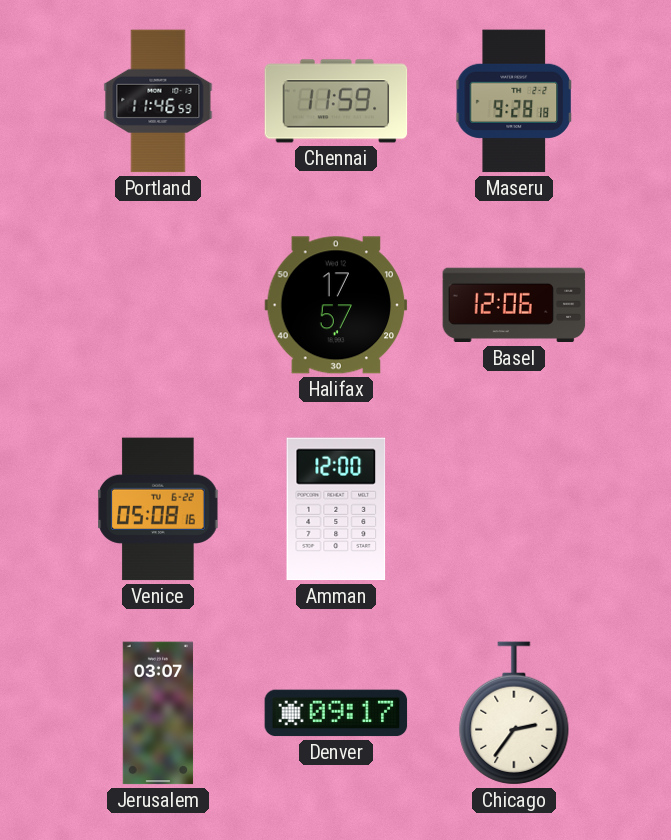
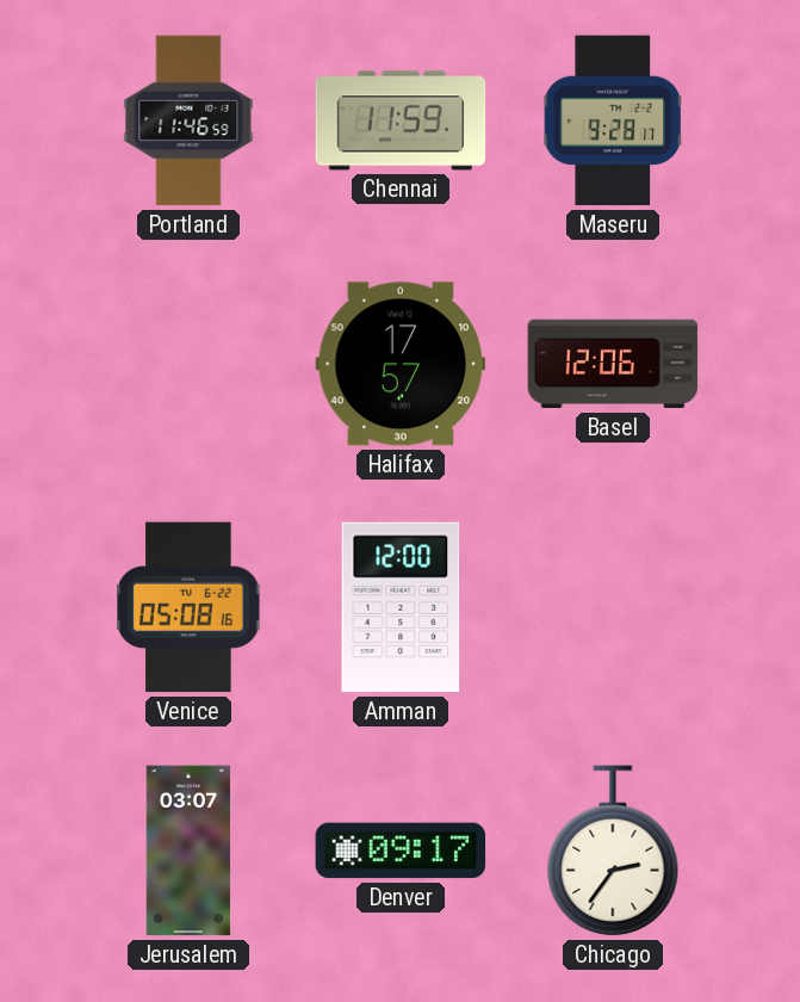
Maseru: 9:28:18 -> 9:28:17 (613, 120)
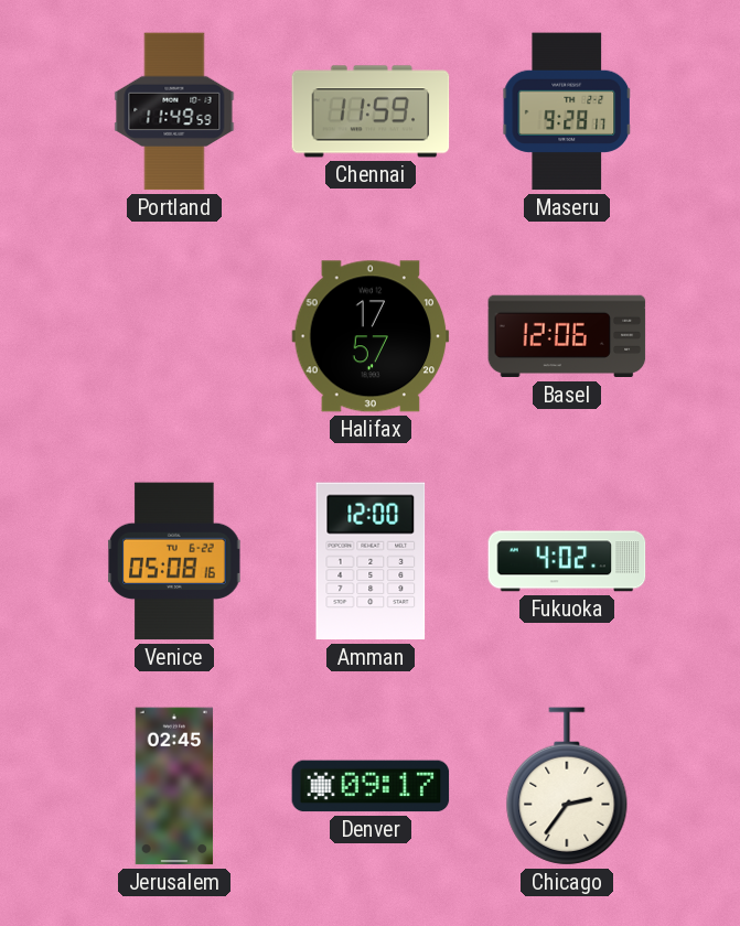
Portland: 11:46 -> 11:49 (174, 111)
Fukuoka: none -> 4:02 (567, 561)
Jerusalem: 03:07 -> 02:45 (174, 786)
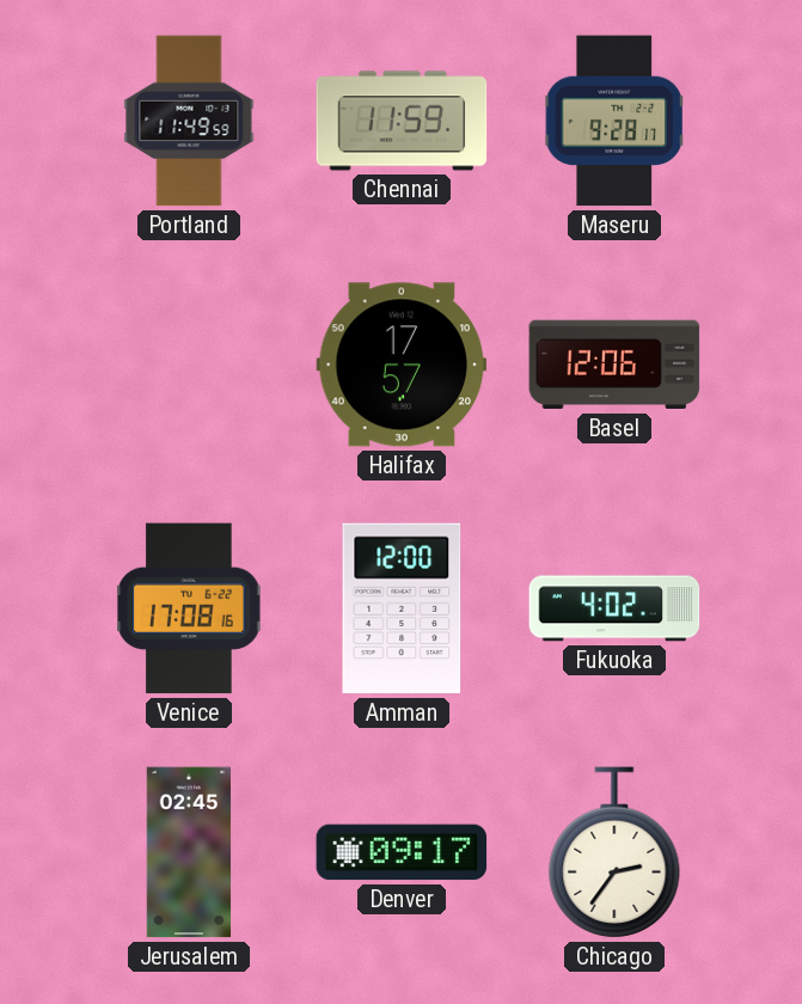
Venice: 05:08 -> 17:08 (189, 608)
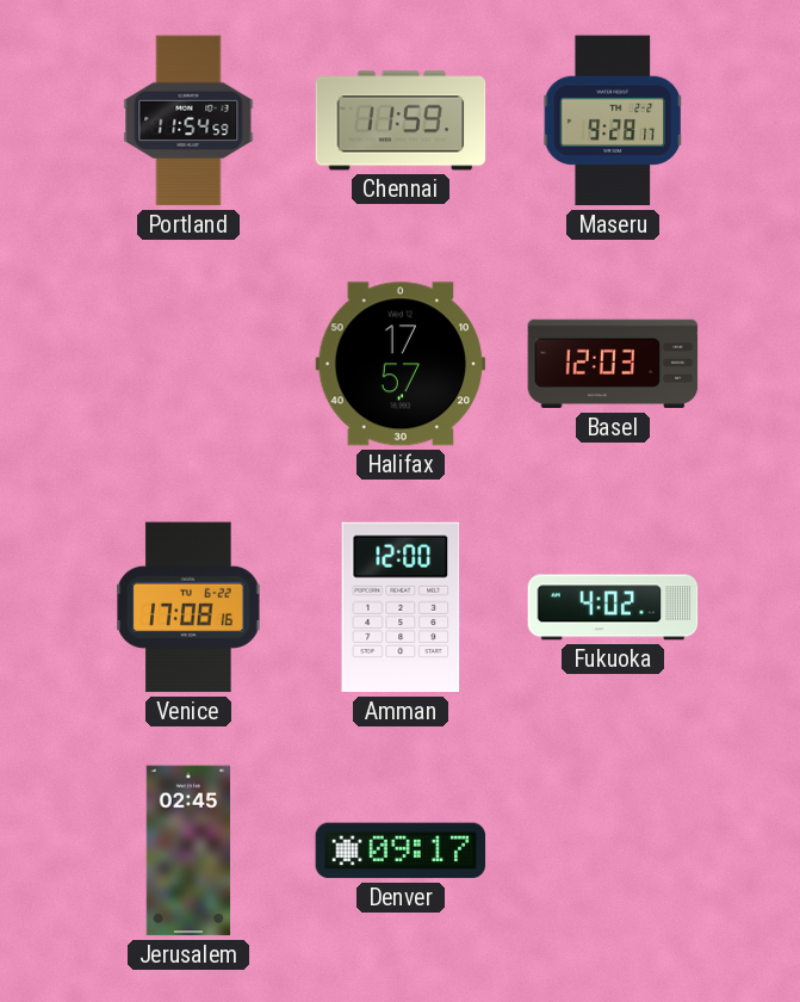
Portland: 11:49 -> 11:54 (188, 120)
Basel: 12:06 -> 12:03 (613, 364)
Chicago: 2:36 -> none (614, 852)
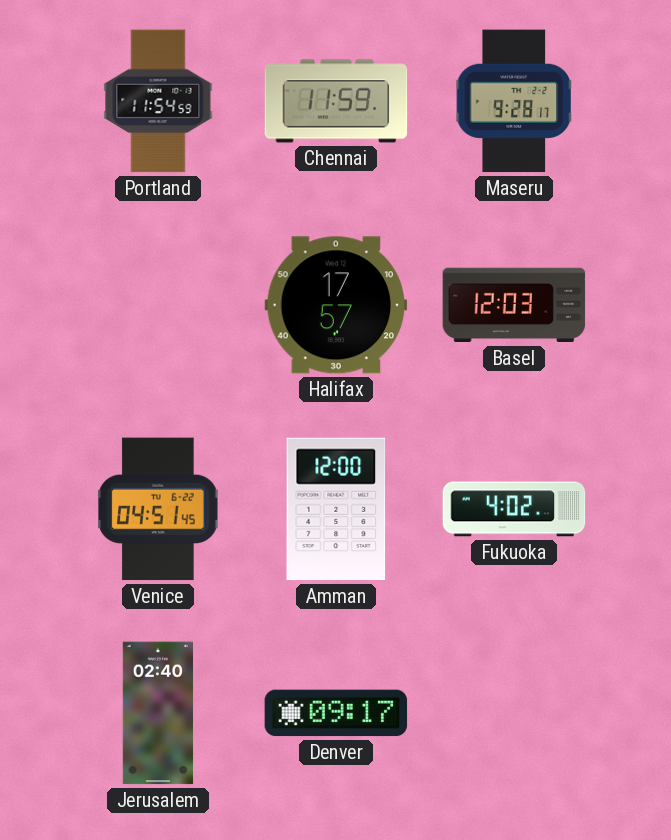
Venice: 17:08 -> 04:51 (158, 509)
Jerusalem: 02:45 -> 02:40 (158, 713)
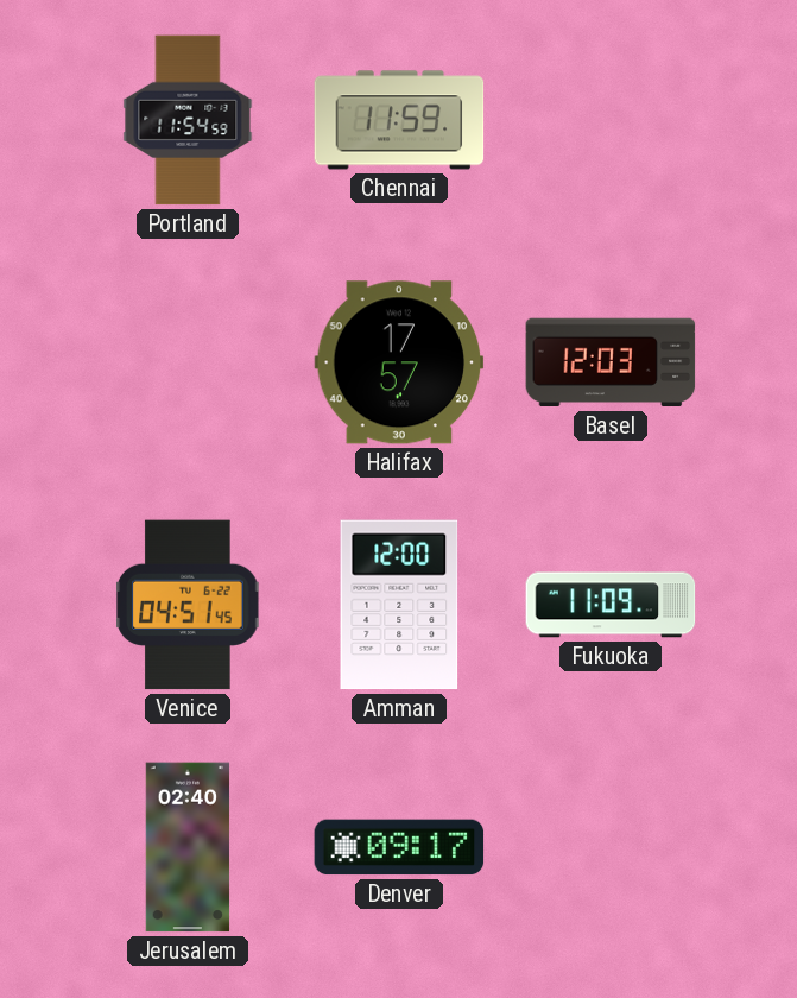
Maseru: 9:28 -> none (514, 101)
Fukuoka: 4:02 -> 11:09 (611, 605)
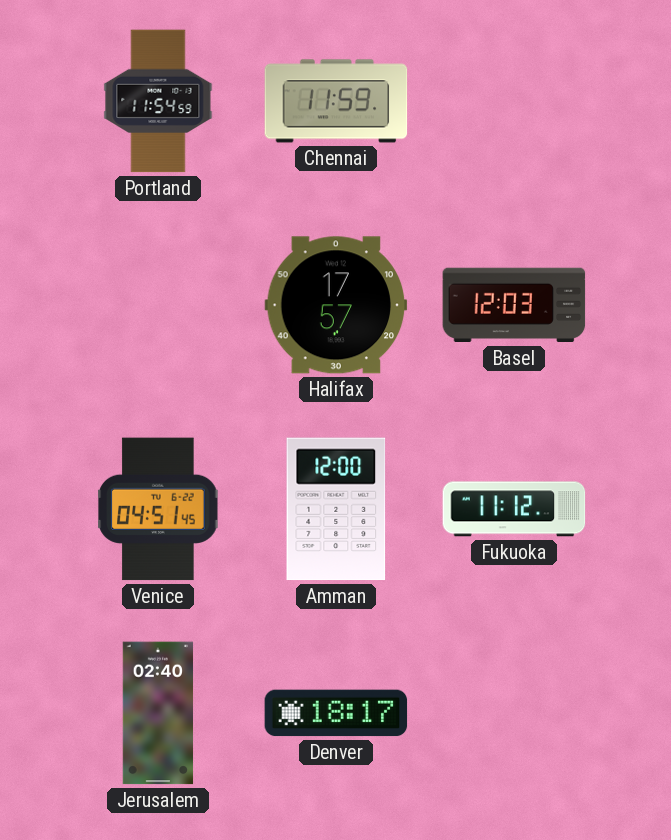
Fukuoka: 11:09 -> 11:12 (514, 509)
Denver: 09:17 -> 18:17 (336, 713)
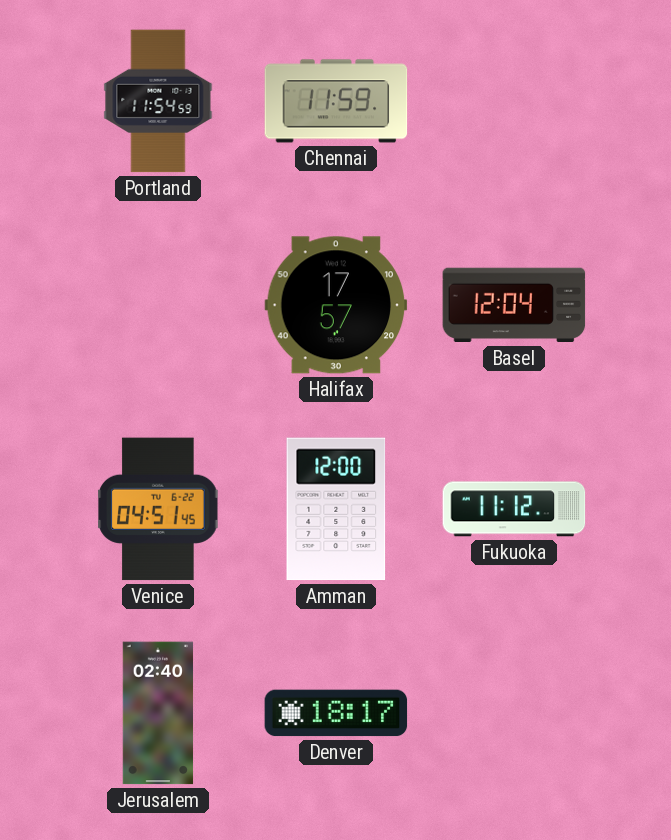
Basel: 12:03 -> 12:04 (514, 305)
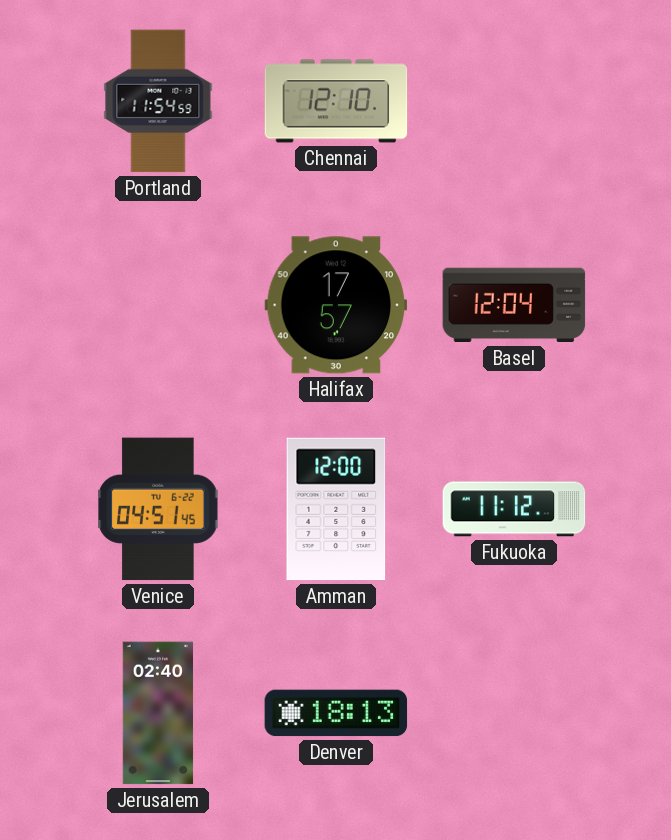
Chennai: 11:59 -> 12:10 (336, 101)
Denver: 18:17 -> 18:13 (336, 713)
